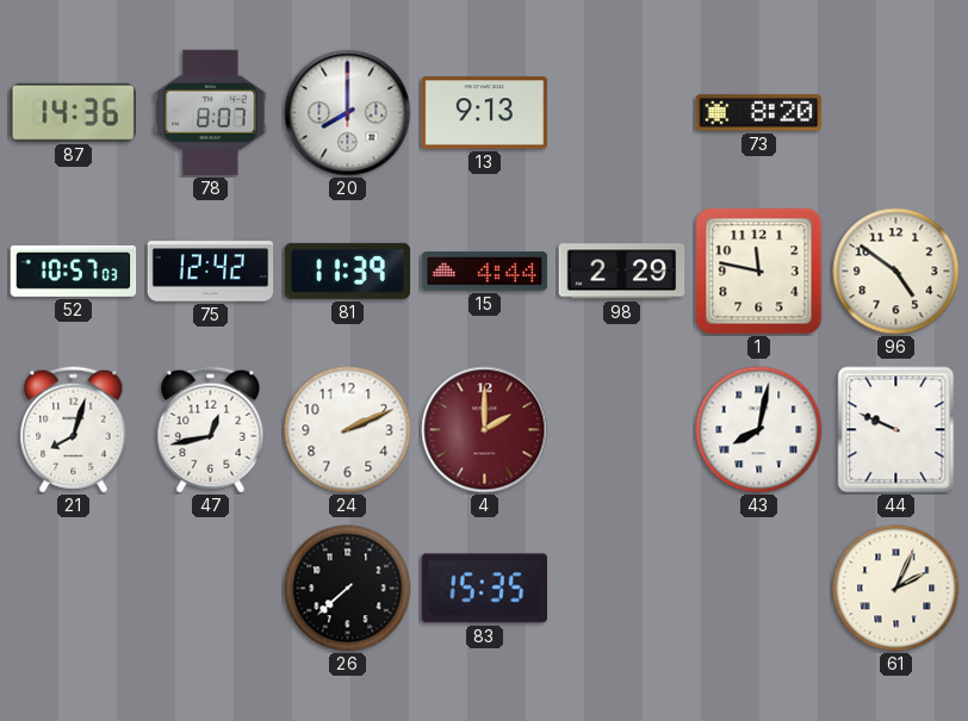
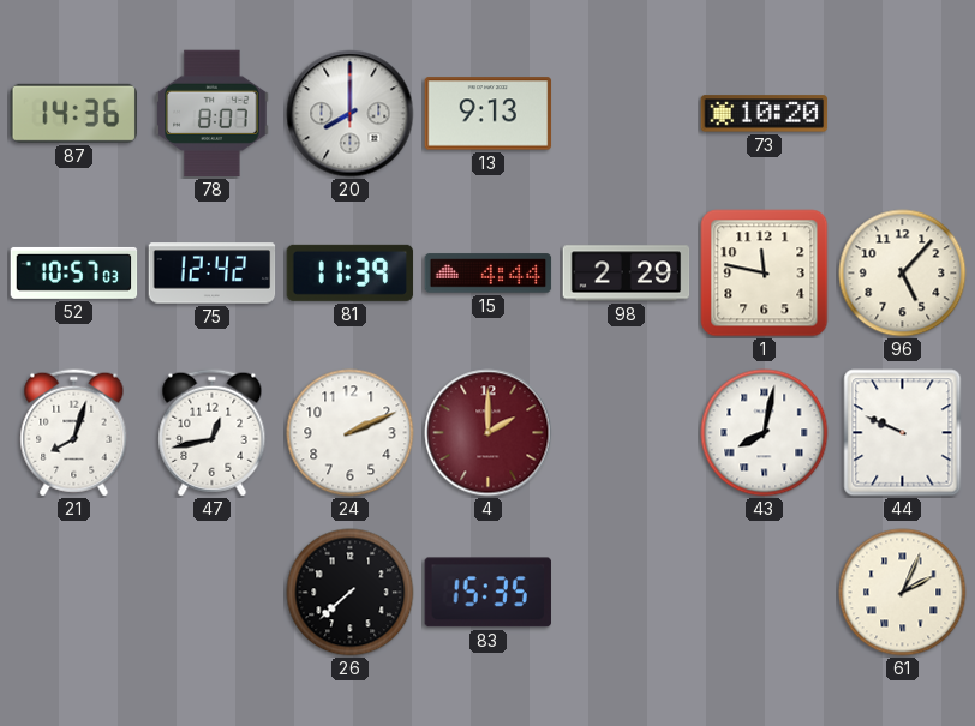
73: 8:20 -> 10:20 (765, 114)
96: 4:51 -> 5:07 (903, 274)
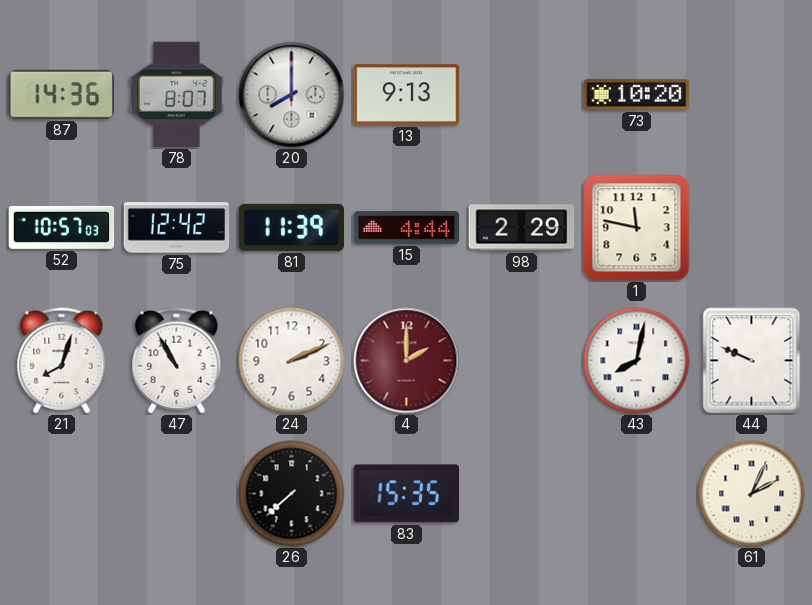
96: 5:07 -> none (903, 274)
47: 12:43 -> 10:55 (177, 361)
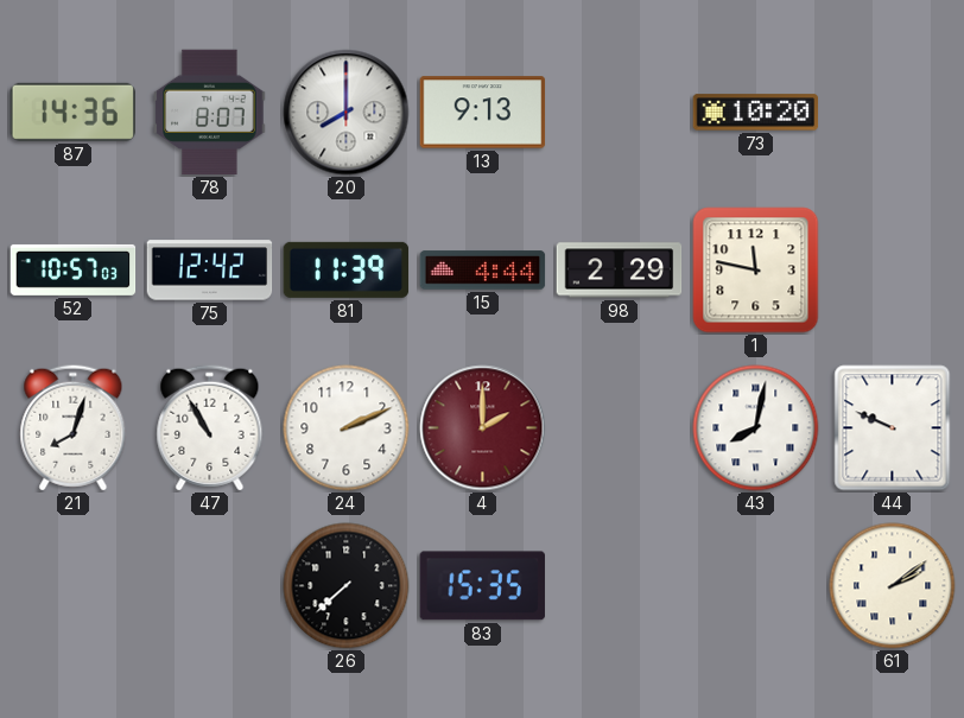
61: 2:04 -> 2:09 (893, 586)
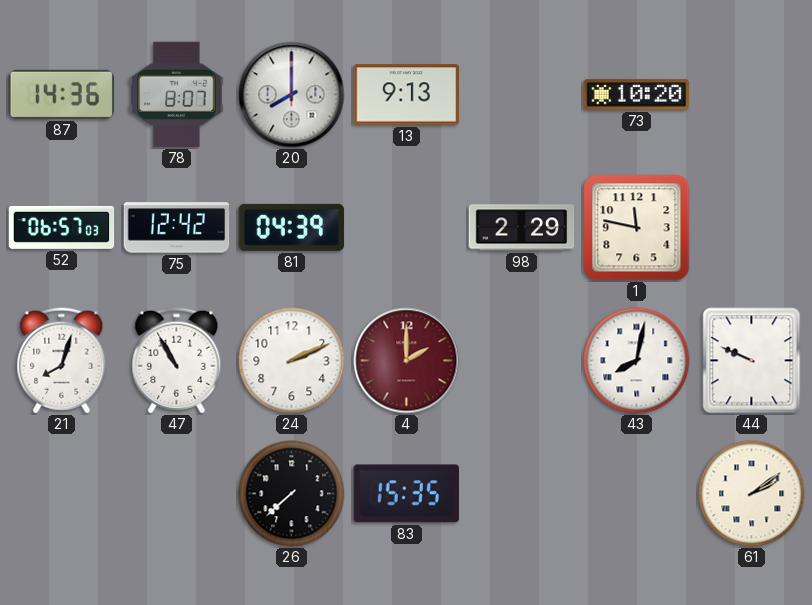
52: 10:57 -> 06:57 (62, 227)
81: 11:39 -> 04:39 (292, 227)
15: 4:44 -> none (483, 271)
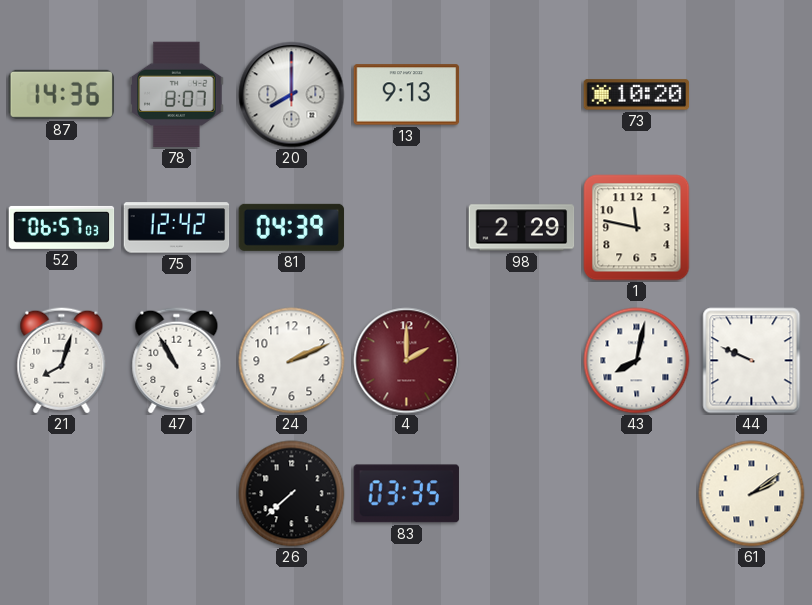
83: 15:35 -> 03:35 (406, 494)
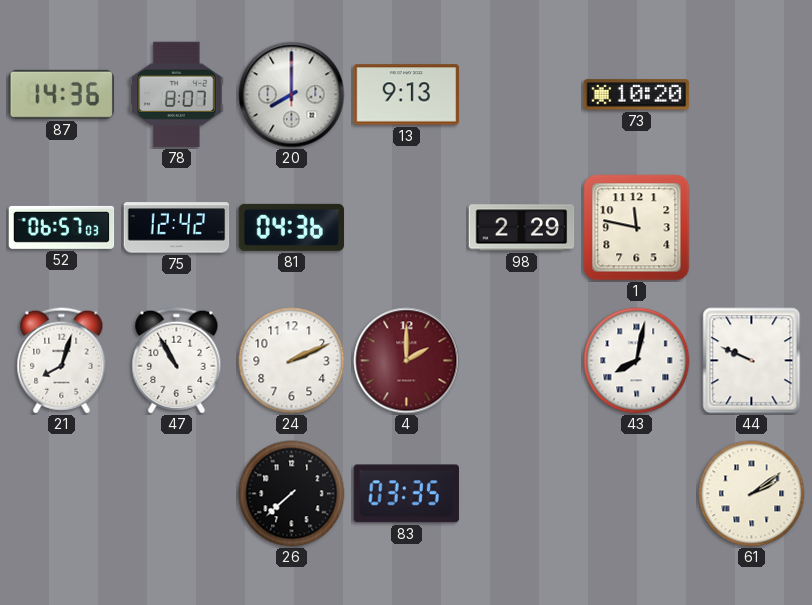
81: 04:39 -> 04:36 (292, 227)
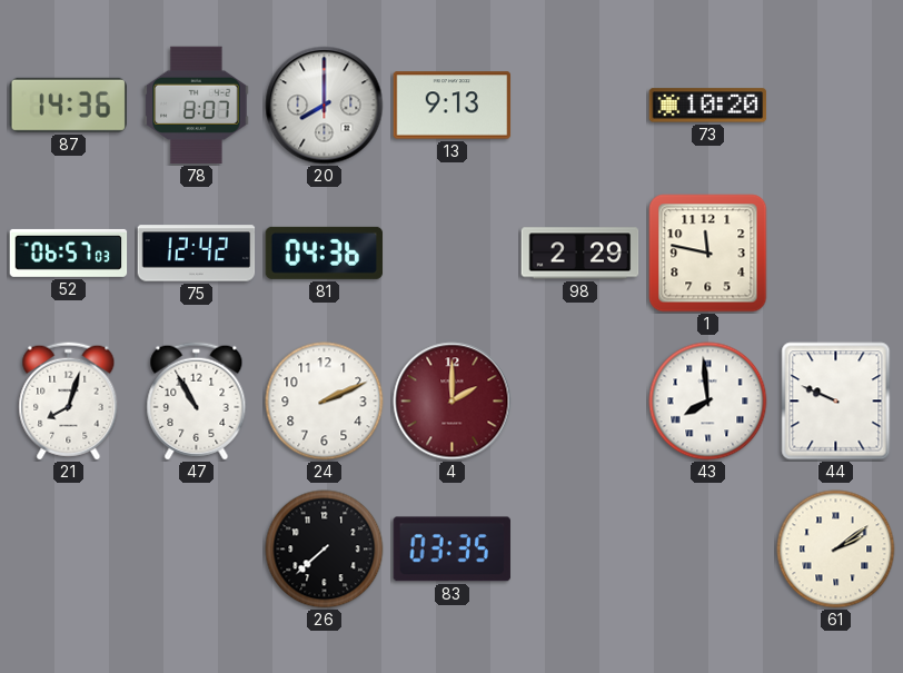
43: 8:02 -> 7:59 (708, 402)
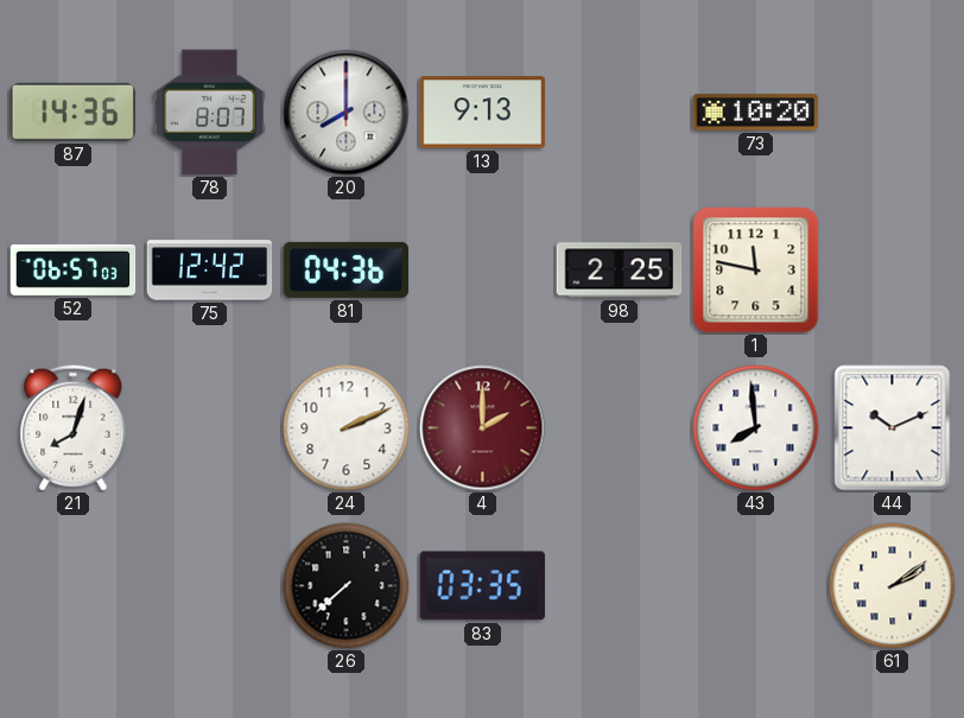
98: 2:29 -> 2:25 (620, 271)
47: 10:55 -> none (197, 402)
44: 9:49 -> 10:11 (893, 428)
